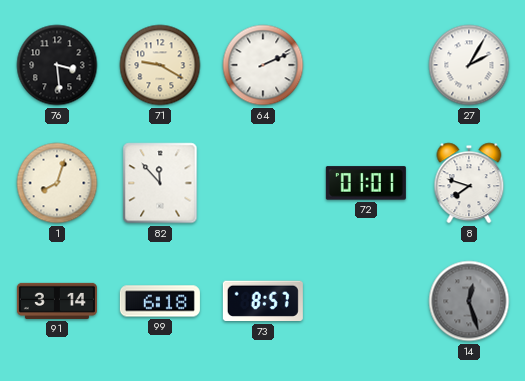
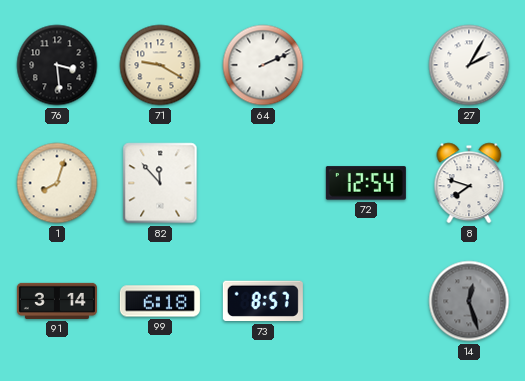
72: 01:01 -> 12:54 (366, 183)
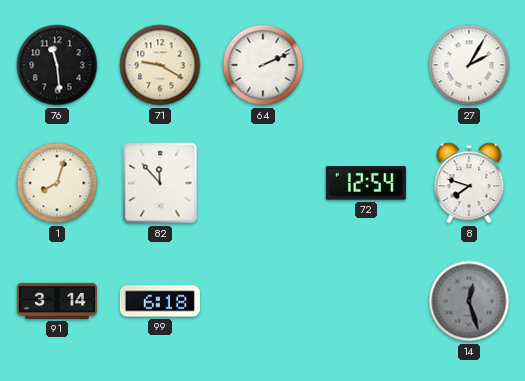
76: 3:29 -> 11:29 (57, 65)
73: 8:57 -> none (263, 301)
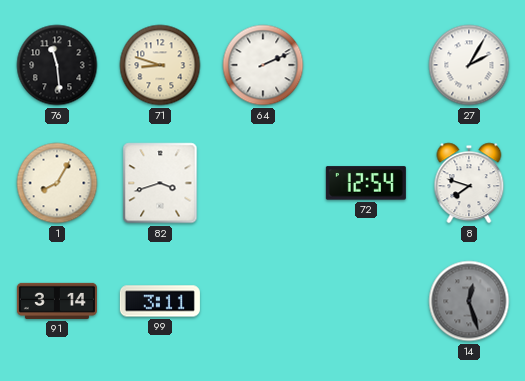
71: 9:20 -> 8:48 (160, 65)
1: 8:03 -> 8:05 (57, 183)
82: 11:53 -> 3:42 (160, 183)
99: 6:18 -> 3:11 (160, 301)
